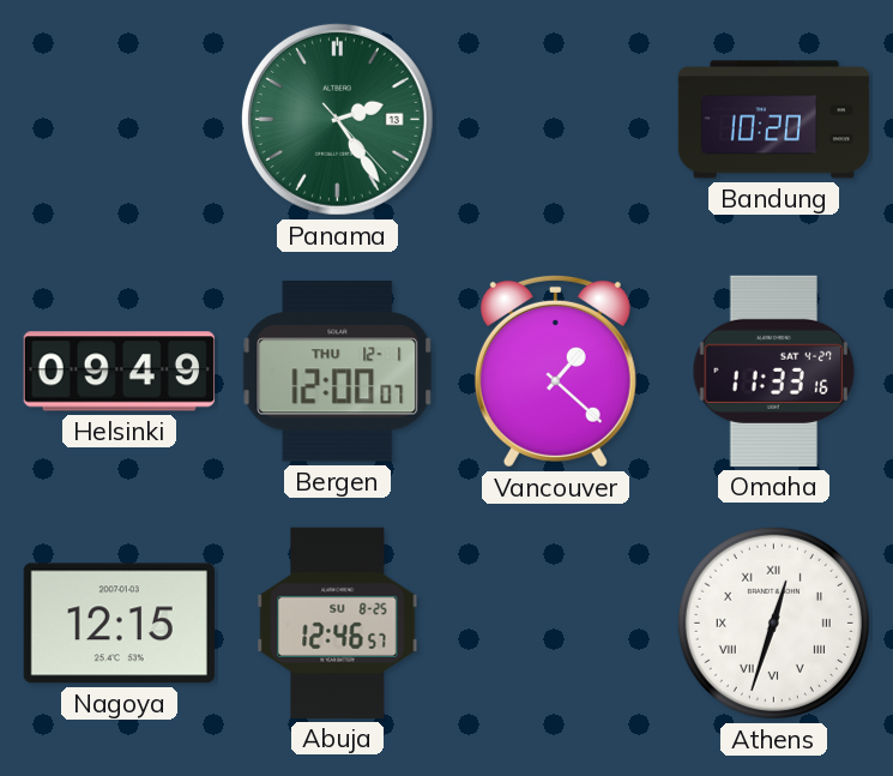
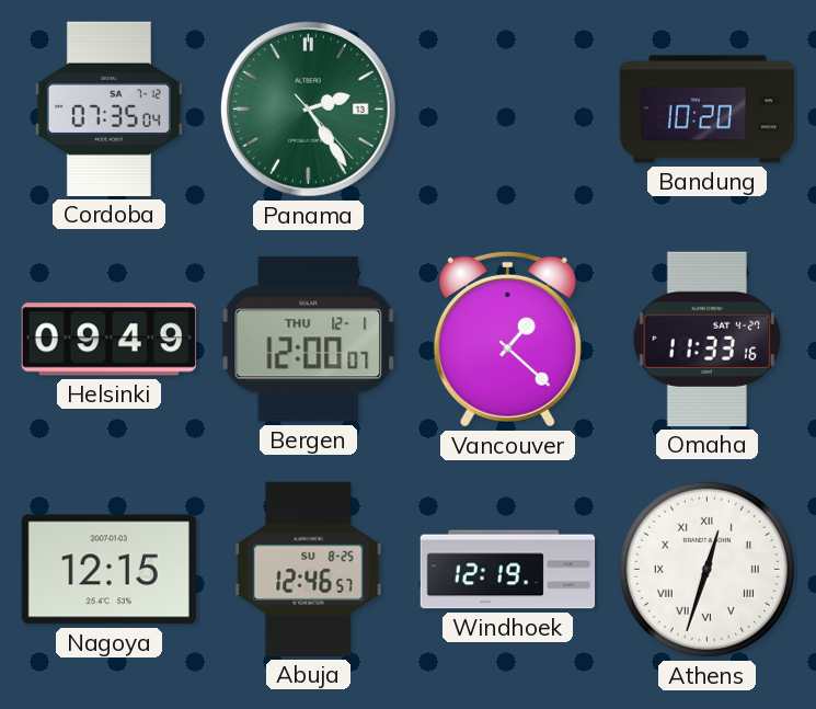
Cordoba: none -> 07:35 (108, 108)
Windhoek: none -> 12:19 (508, 570)
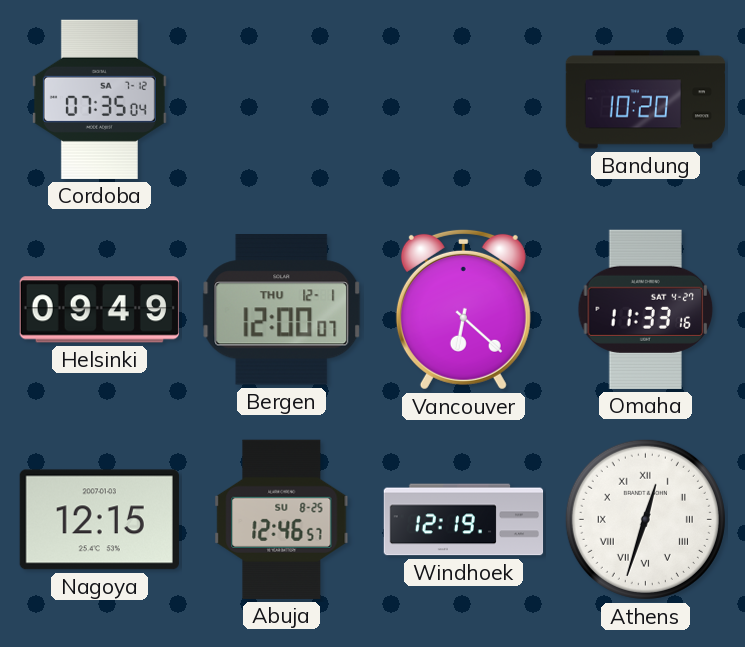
Panama: 2:24 -> none (308, 108)
Vancouver: 1:22 -> 6:22 (463, 309)
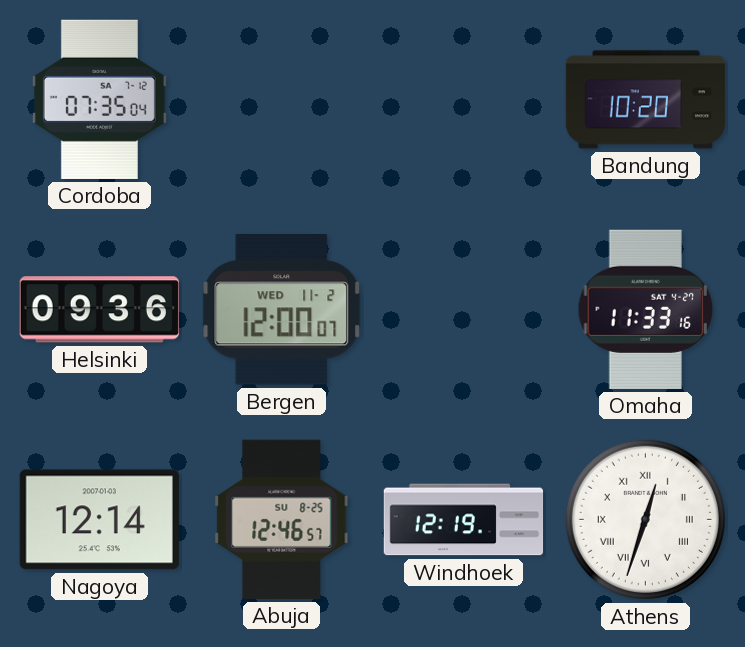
Helsinki: 09:49 -> 09:36 (99, 310)
Bergen date: THU 12-1 -> WED 11-2 (282, 310)
Vancouver: 6:22 -> none (463, 309)
Nagoya: 12:15 -> 12:14 (99, 520)
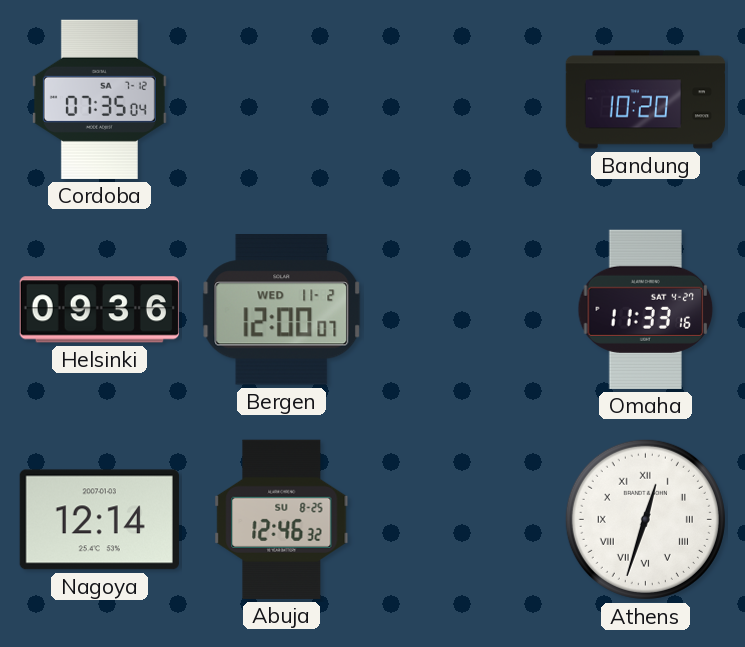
Abuja: 12:46:57 -> 12:46:32 (282, 519)
Windhoek: 12:19 -> none (464, 520)
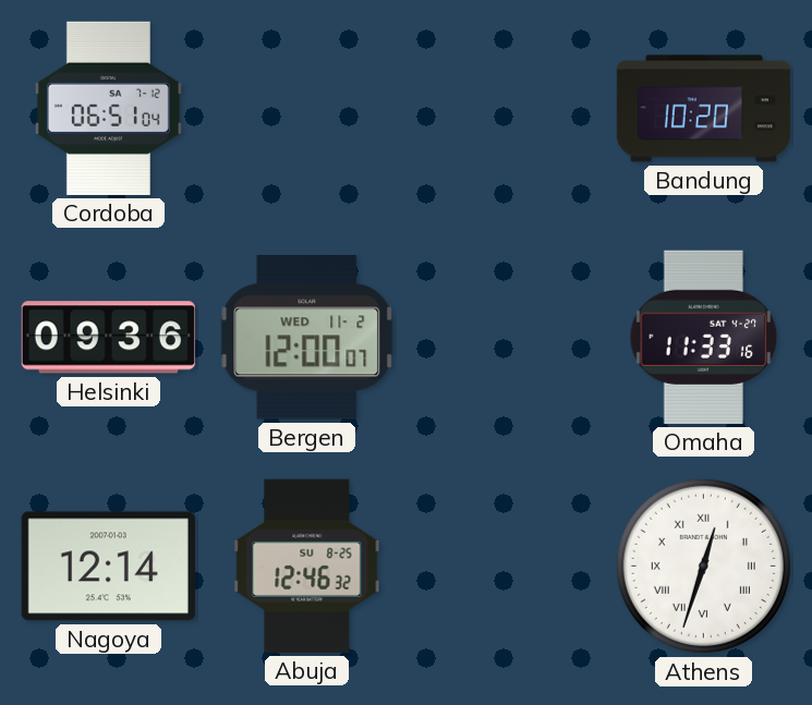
Cordoba: 07:35 -> 06:51 (108, 108)
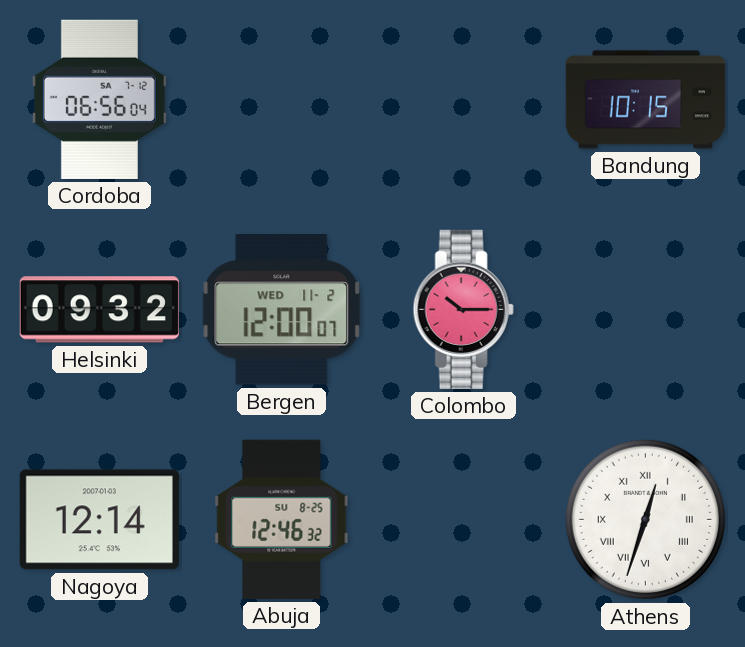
Cordoba: 06:51 -> 06:56 (99, 99)
Bandung: 10:20 -> 10:15 (646, 100)
Helsinki: 09:36 -> 09:32 (99, 310)
Colombo: none -> 10:15 (463, 309)
Omaha: 11:33 -> none (704, 337)
